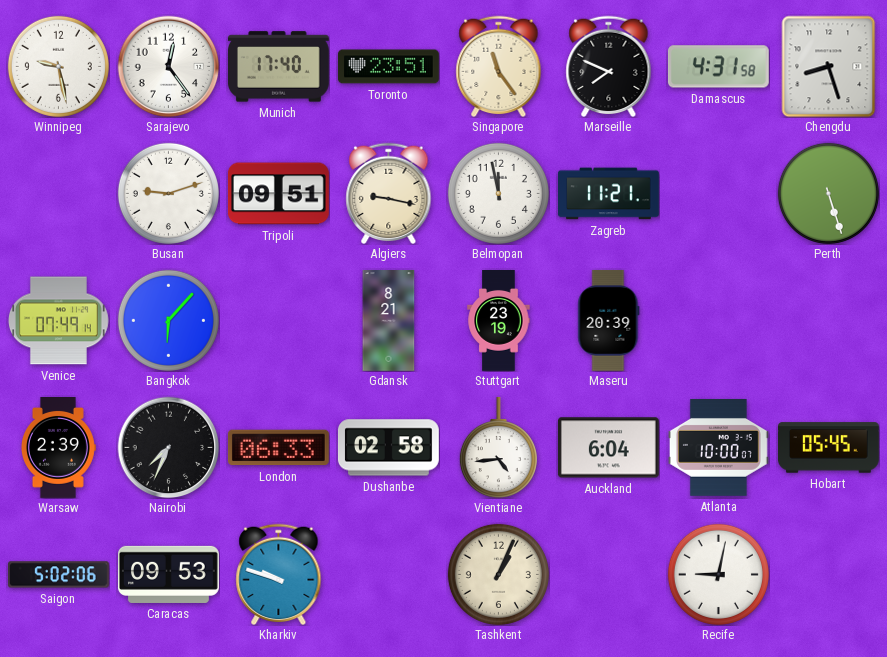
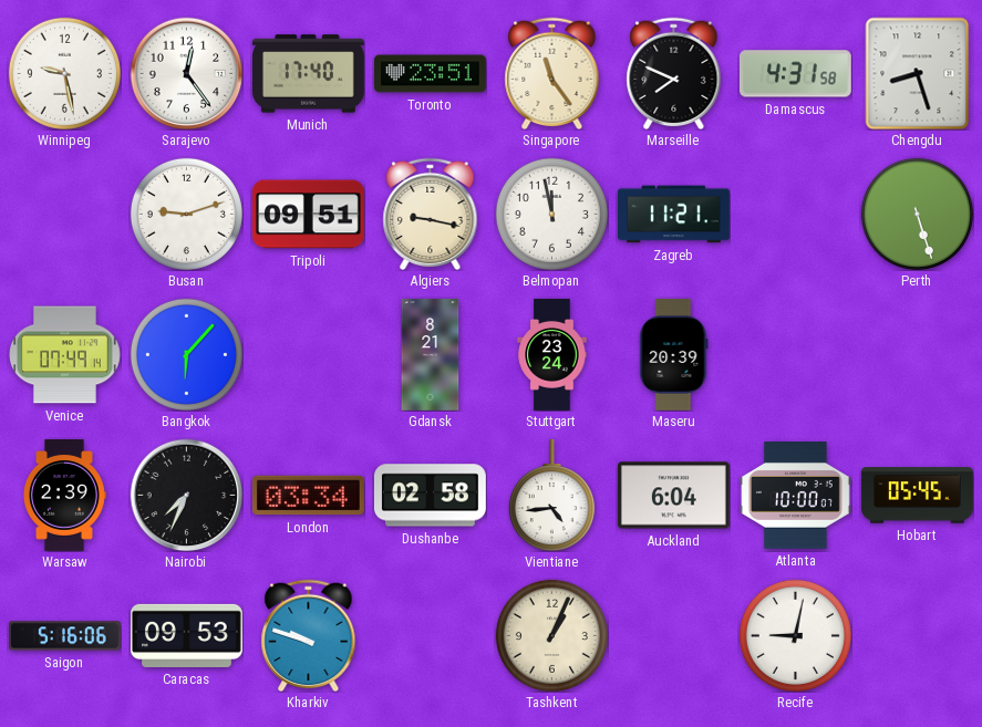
Stuttgart: 23:19 -> 23:24 (552, 355)
London: 06:33 -> 03:34 (308, 496)
Saigon: 5:02 -> 5:16 (65, 636)
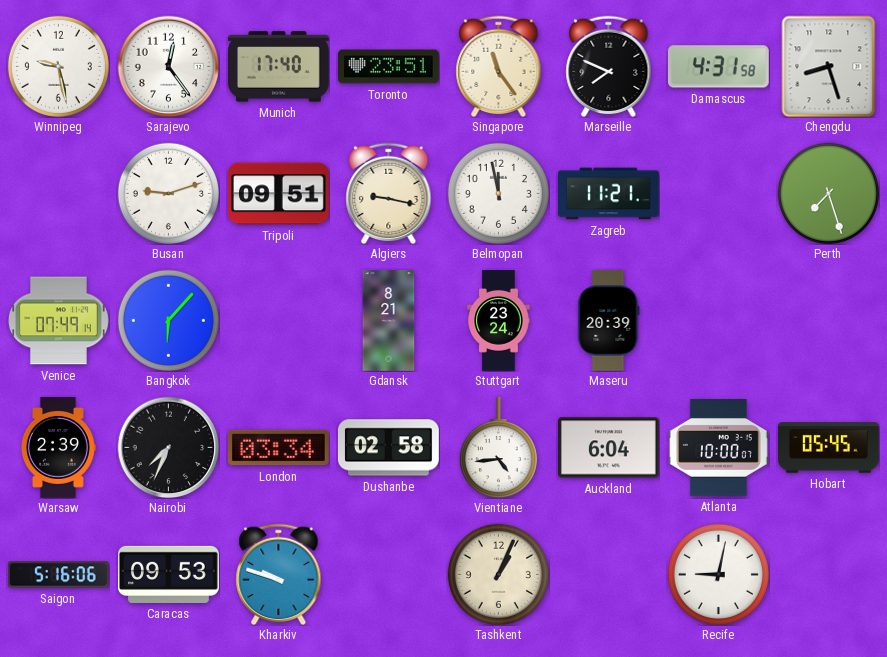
Perth: 5:27 -> 7:27 (828, 193)
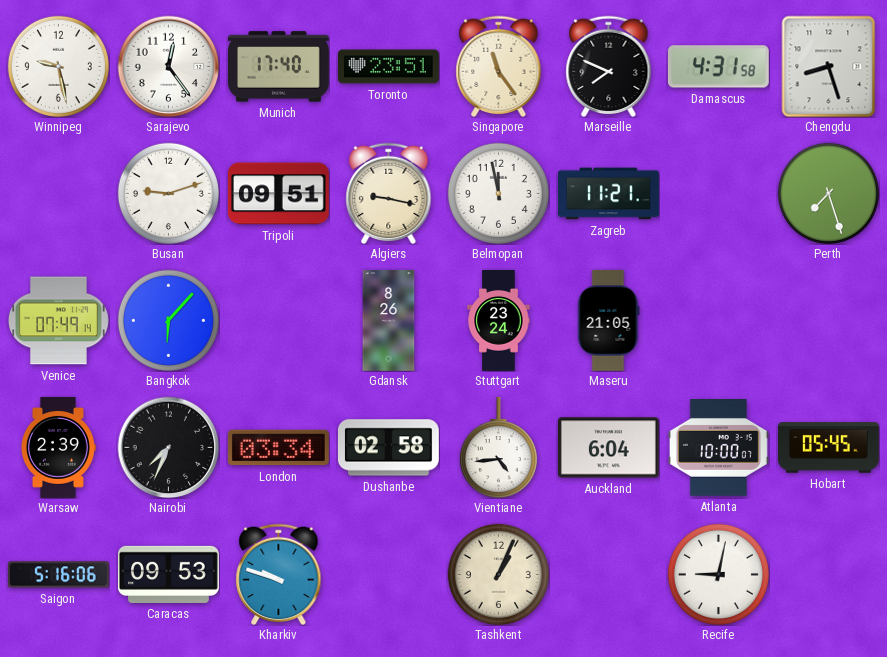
Gdansk: 8:21 -> 8:26 (389, 321)
Maseru: 20:39 -> 21:05 (609, 320)
